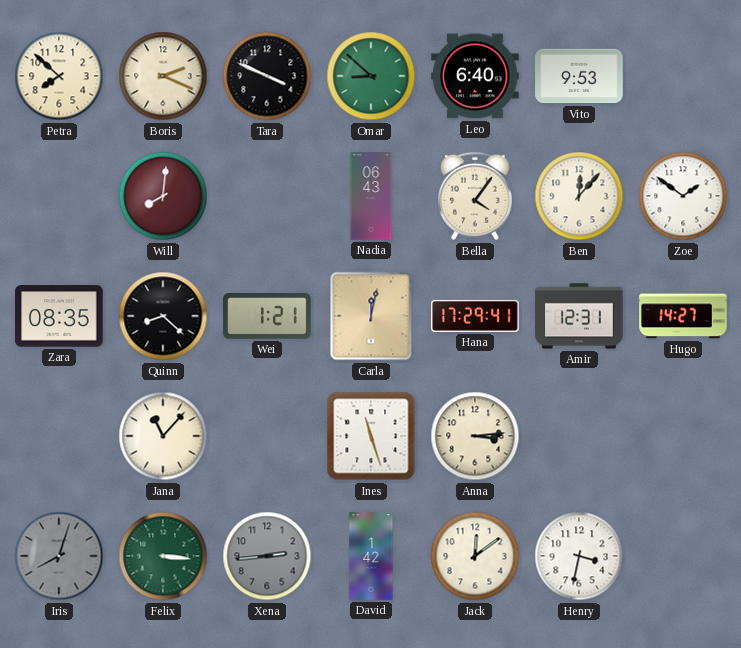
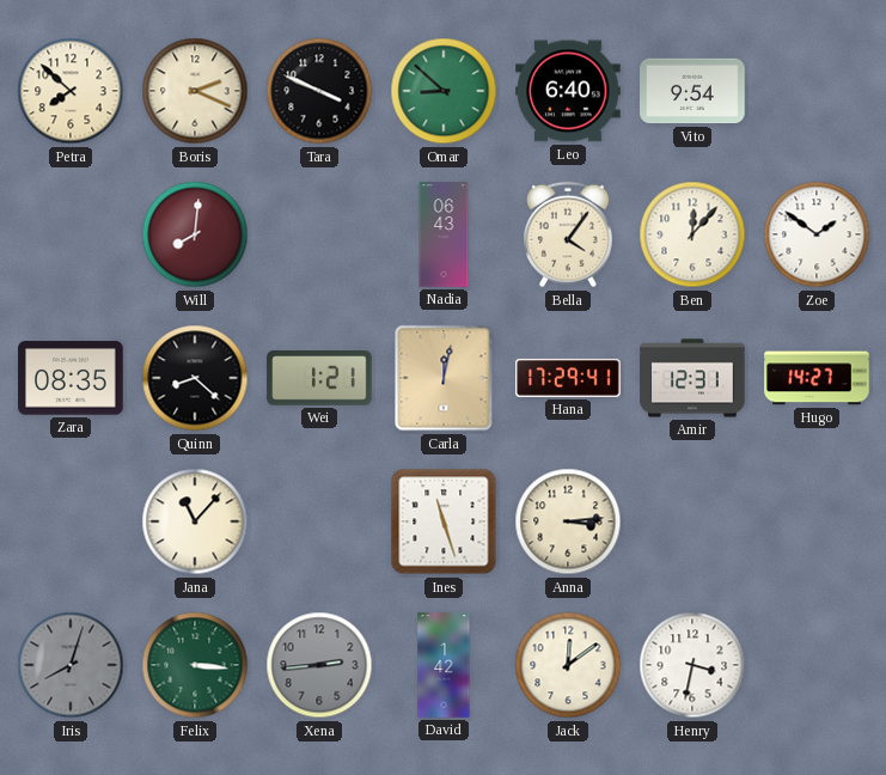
Vito: 9:53 -> 9:54 (692, 91)
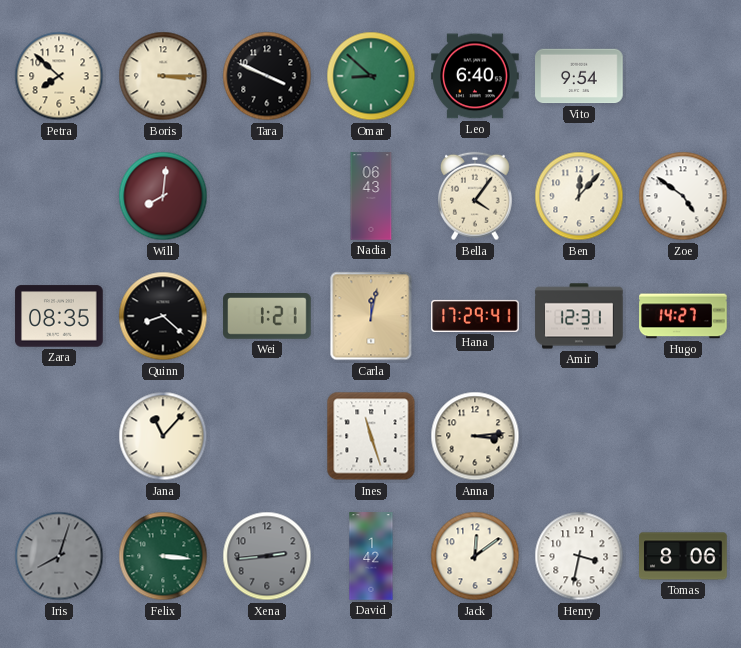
Boris: 2:19 -> 3:15 (163, 76)
Zoe: 1:51 -> 4:51 (683, 196)
Tomas: none -> 8:06 (683, 556)
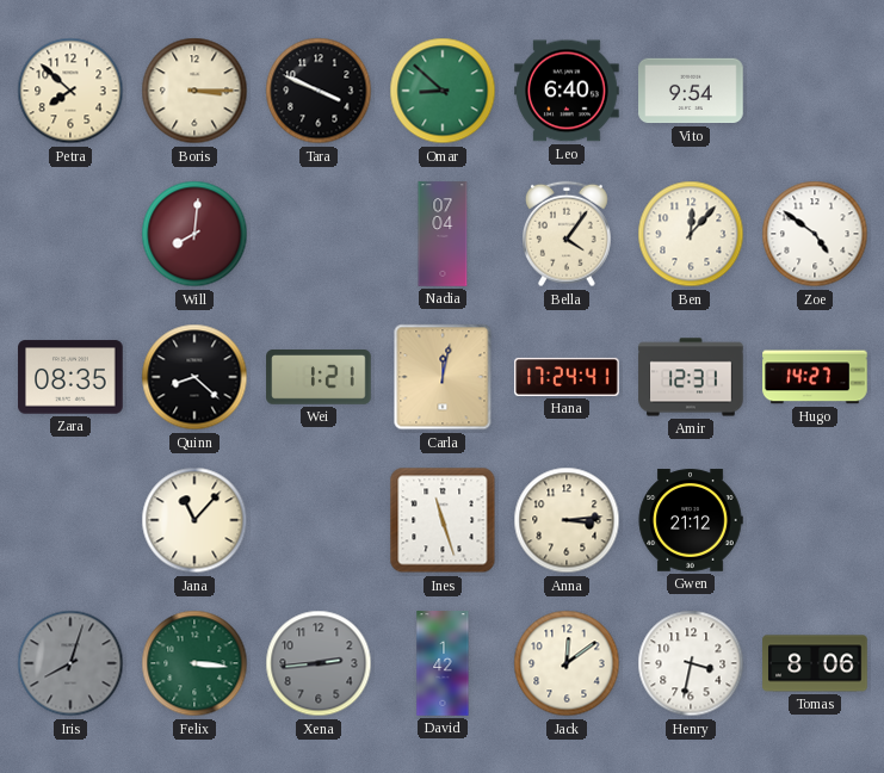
Nadia: 06:43 -> 07:04 (443, 234)
Hana: 17:29 -> 17:24 (567, 377)
Gwen: none -> 21:12 (691, 520)
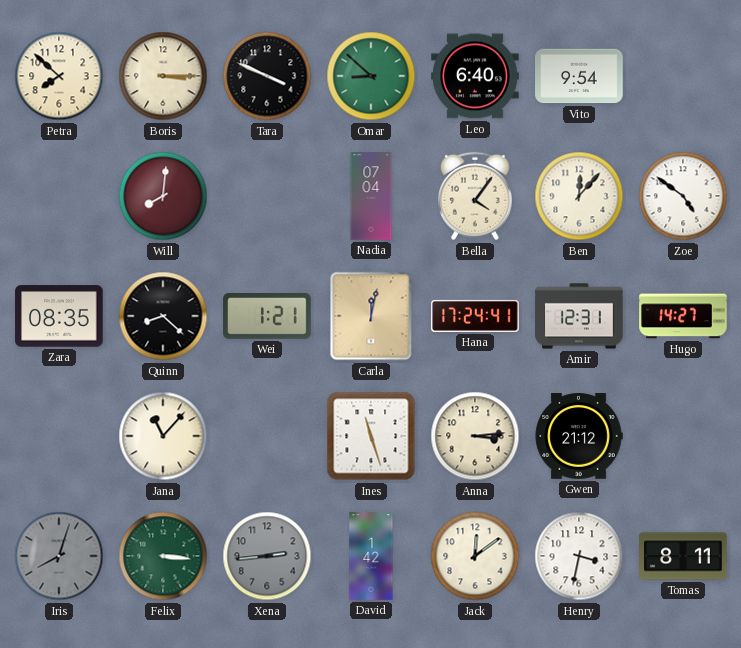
Tomas: 8:06 -> 8:11 (683, 556)
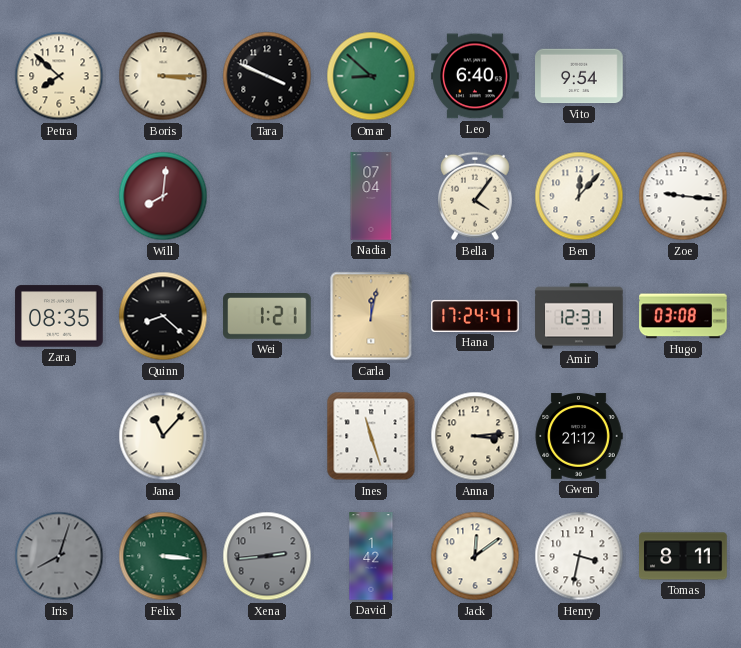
Zoe: 4:51 -> 9:16 (683, 196)
Hugo: 14:27 -> 03:08 (683, 316)
